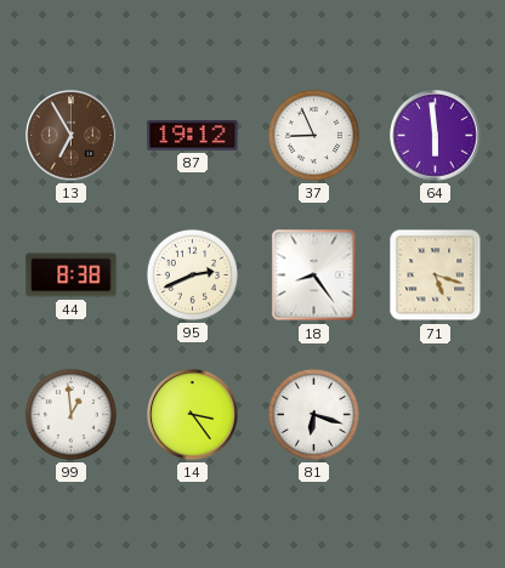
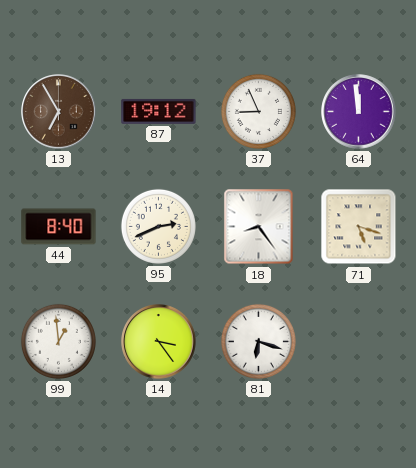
64: 5:59 -> 11:59 (359, 112)
44: 8:38 -> 8:40 (59, 227)
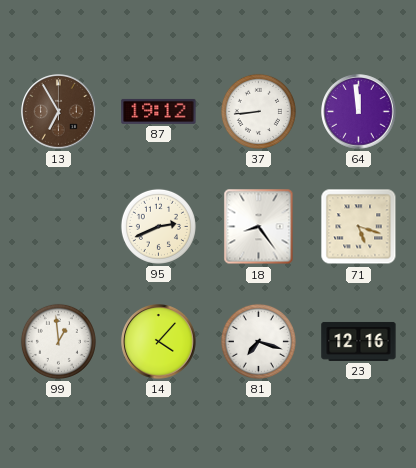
37: 8:56 -> 8:44 (258, 111)
44: 8:40 -> none (59, 227)
14: 3:24 -> 4:07 (159, 342)
81: 6:18 -> 7:18 (258, 341)
23: none -> 12:16 (359, 341)
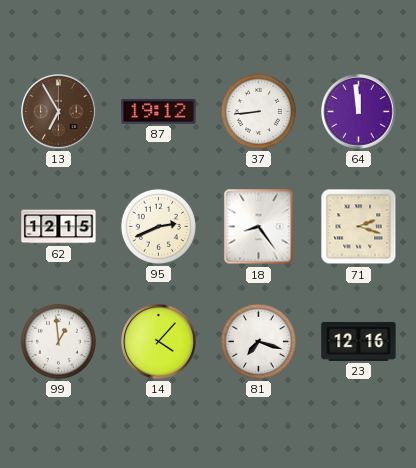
62: none -> 12:15 (59, 227)
71: 5:18 -> 2:18 (359, 227)
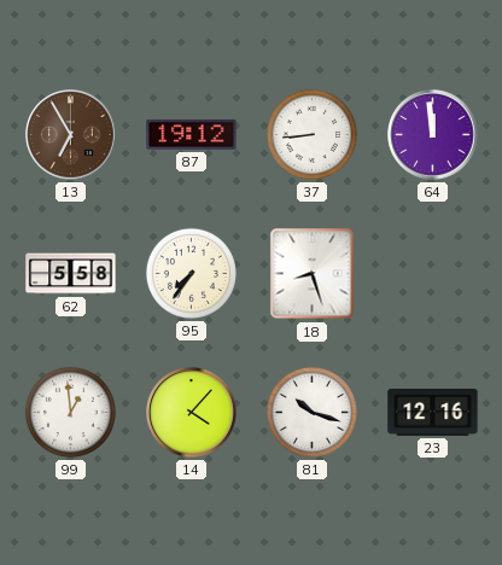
62: 12:15 -> 5:58 (71, 274)
95: 2:41 -> 7:36 (191, 273)
18: 8:24 -> 8:27 (313, 274)
71: 2:18 -> none (359, 227)
81: 7:18 -> 10:18 (311, 412)
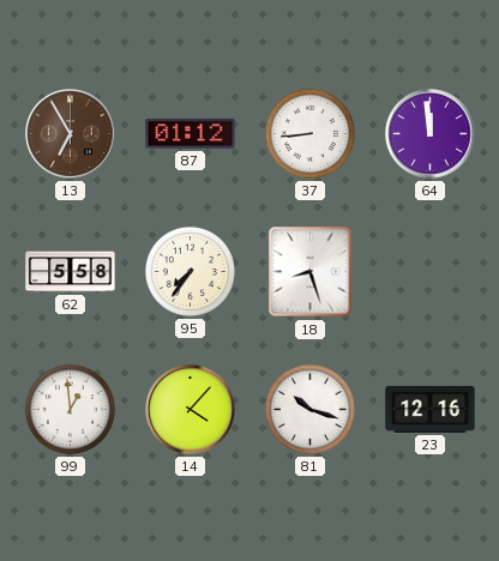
87: 19:12 -> 01:12 (191, 133)
